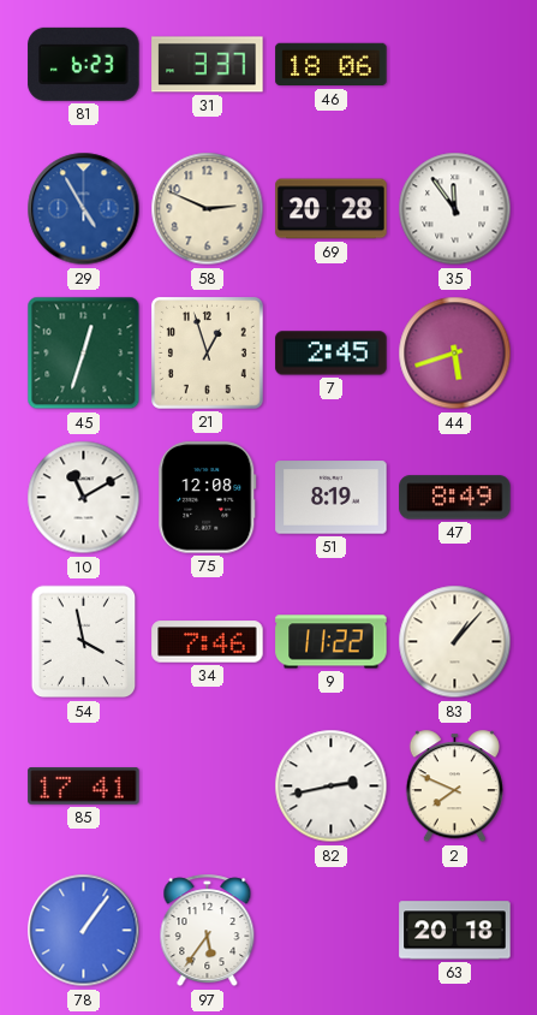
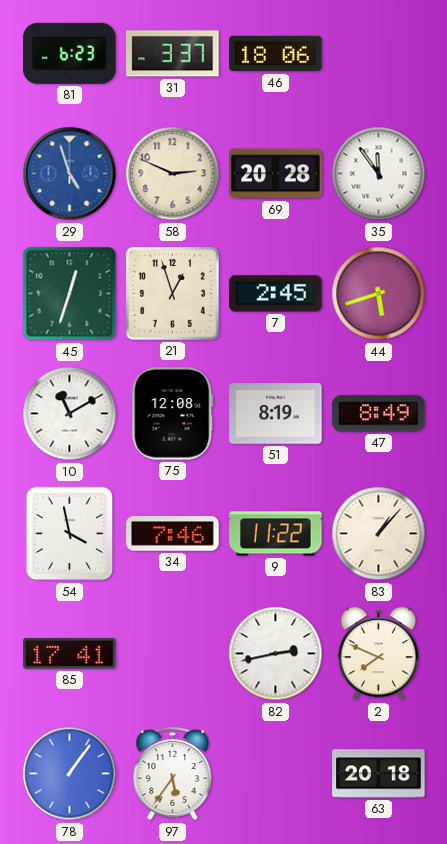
29: 4:55 -> 4:57 (70, 174)
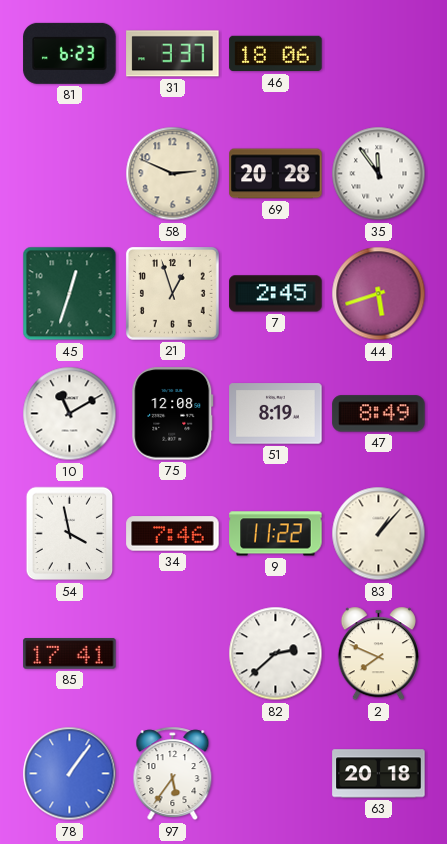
29: 4:57 -> none (70, 174)
82: 2:43 -> 2:38 (276, 654)
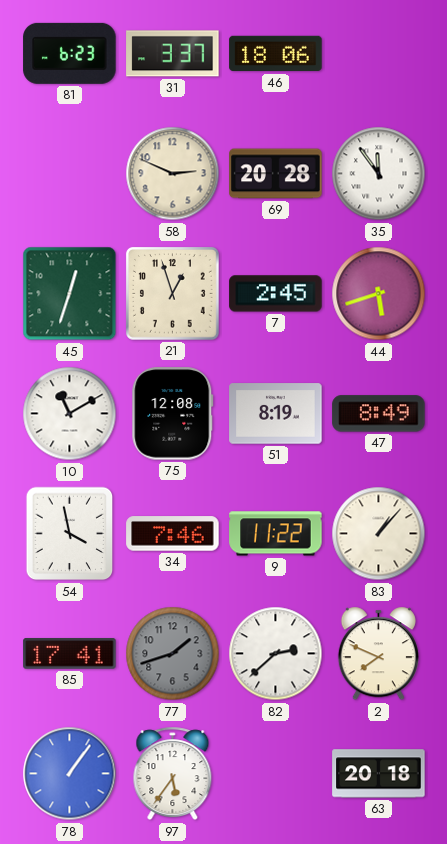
77: none -> 1:42 (173, 654)
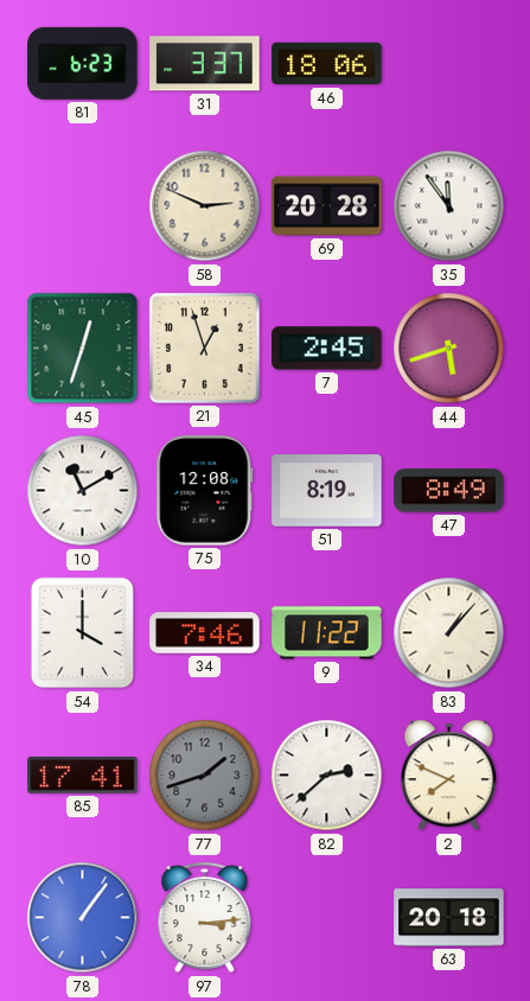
54: 3:58 -> 4:00 (83, 633)
97: 5:36 -> 3:14 (205, 918)
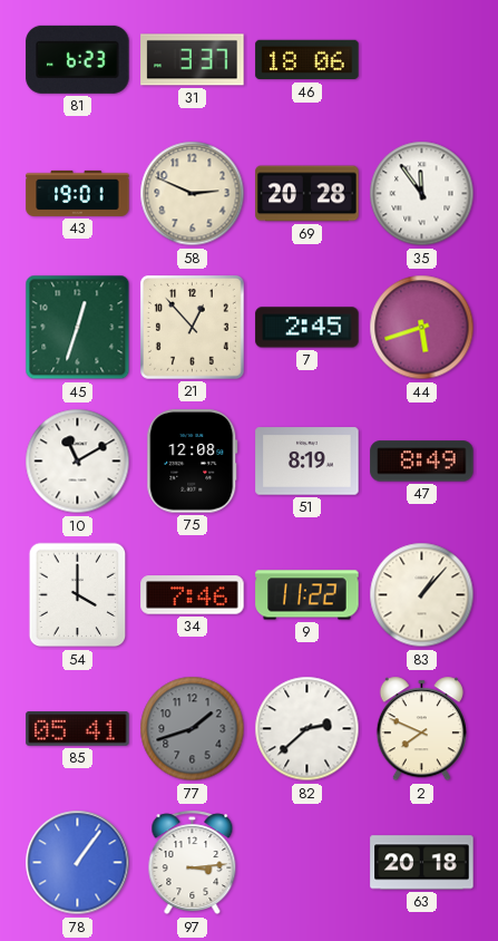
43: none -> 19:01 (78, 193)
21: 12:57 -> 12:53 (192, 327)
85: 17:41 -> 05:41 (78, 729)
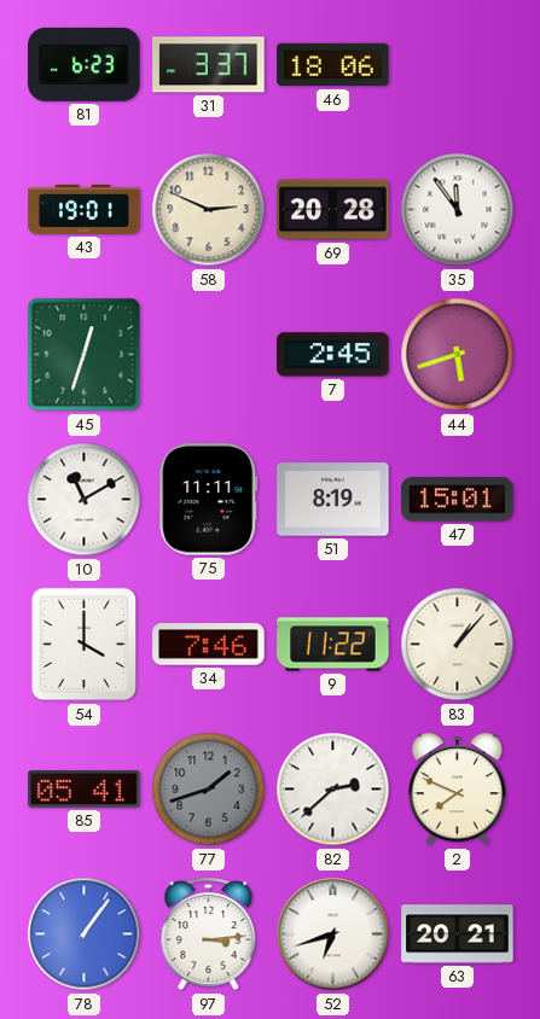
21: 12:53 -> none (192, 327)
75: 12:08 -> 11:11 (209, 500)
47: 8:49 -> 15:01 (458, 500)
52: none -> 6:42 (333, 934)
63: 20:18 -> 20:21 (458, 934)
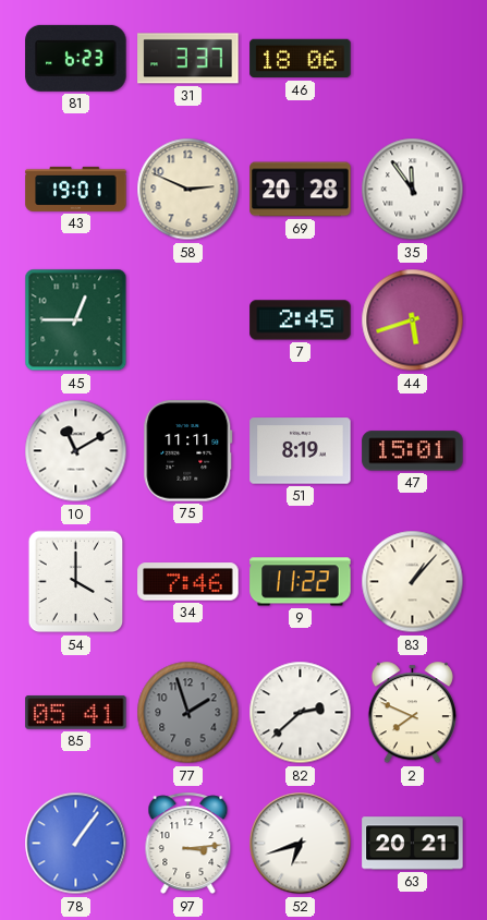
45: 12:33 -> 12:45 (76, 320)
77: 1:42 -> 1:57 (188, 713)
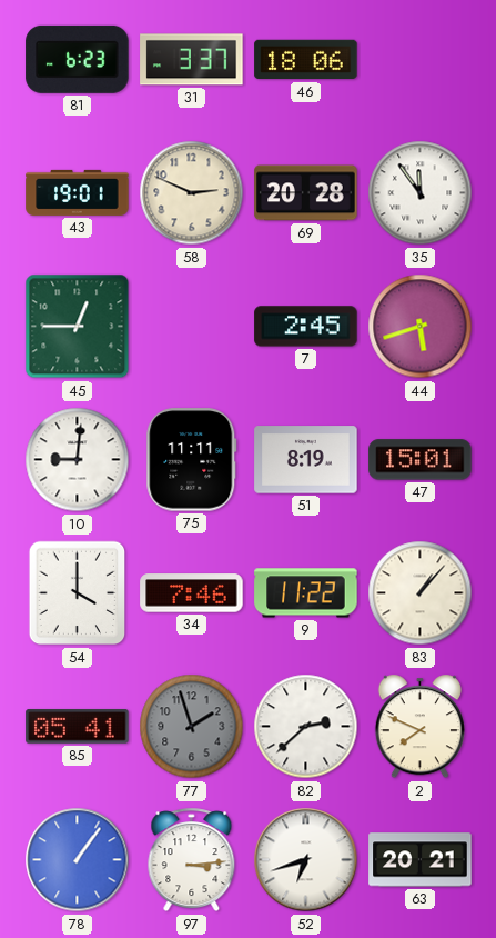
10: 11:10 -> 9:01 (78, 460)
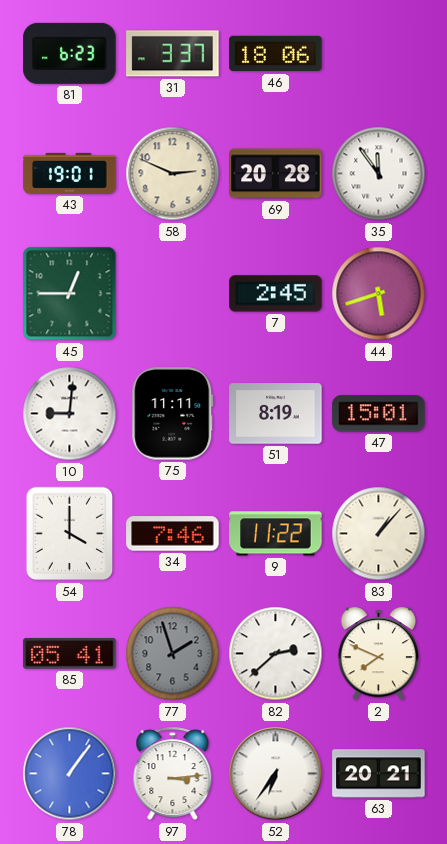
52: 6:42 -> 6:36 (276, 774)
